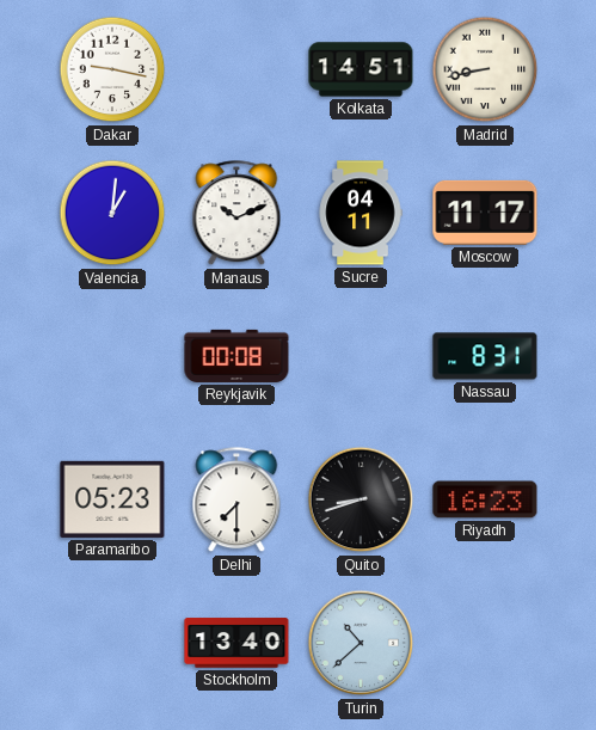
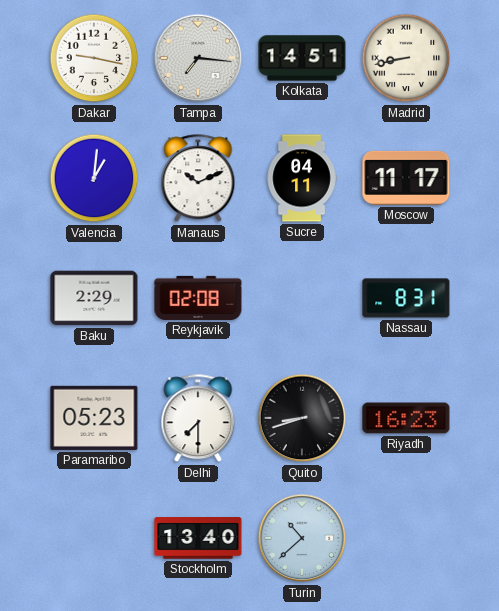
Tampa: none -> 7:16 (198, 58)
Baku: none -> 2:29 (94, 298)
Reykjavik: 00:08 -> 02:08 (198, 298)
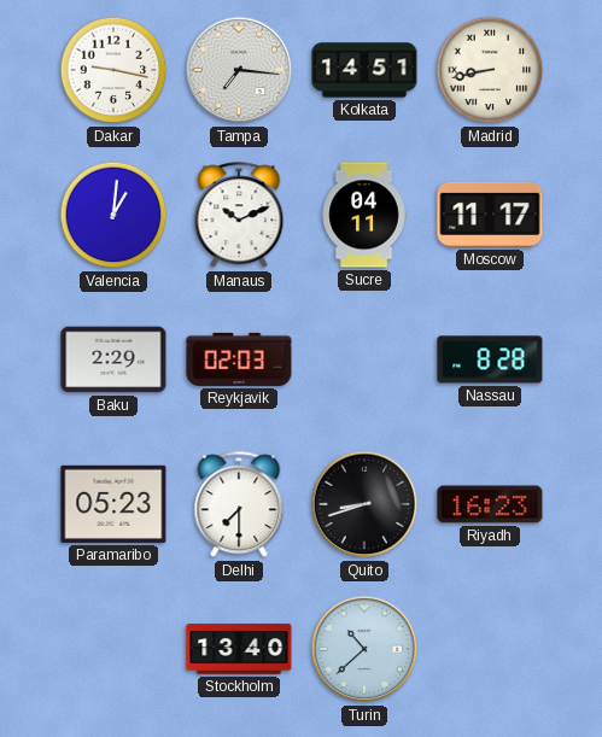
Reykjavik: 02:08 -> 02:03 (239, 359)
Nassau: 8:31 -> 8:28 (490, 359)
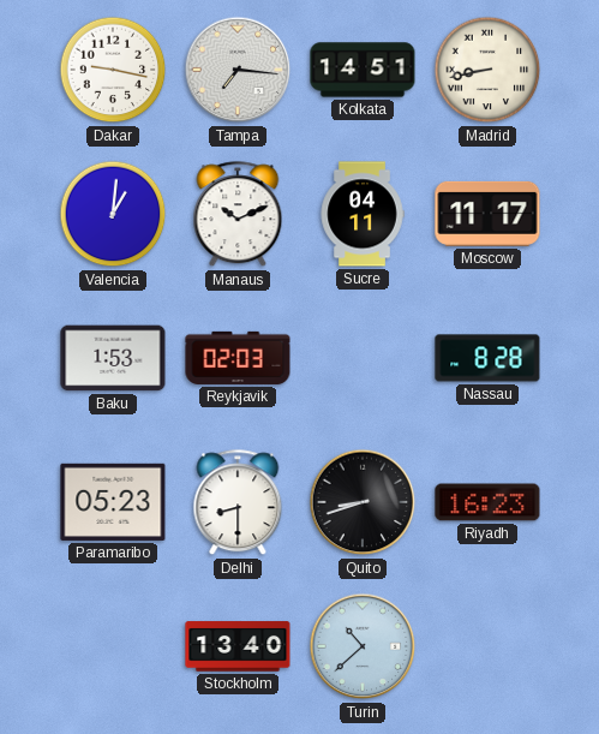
Baku: 2:29 -> 1:53 (113, 358)
Delhi: 7:30 -> 8:30 (238, 503)
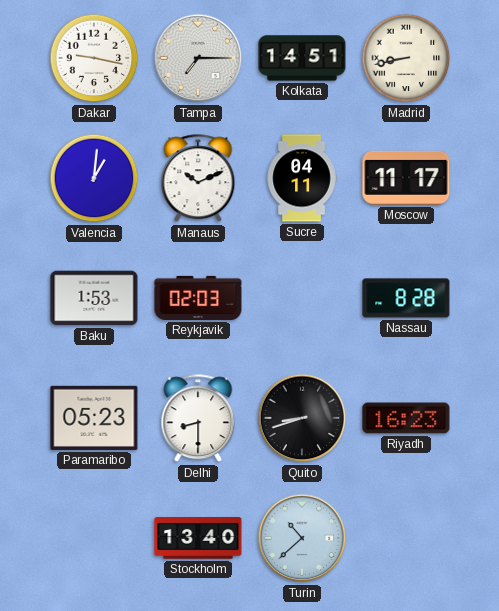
Tampa: 7:16 -> 7:15 (198, 58)
